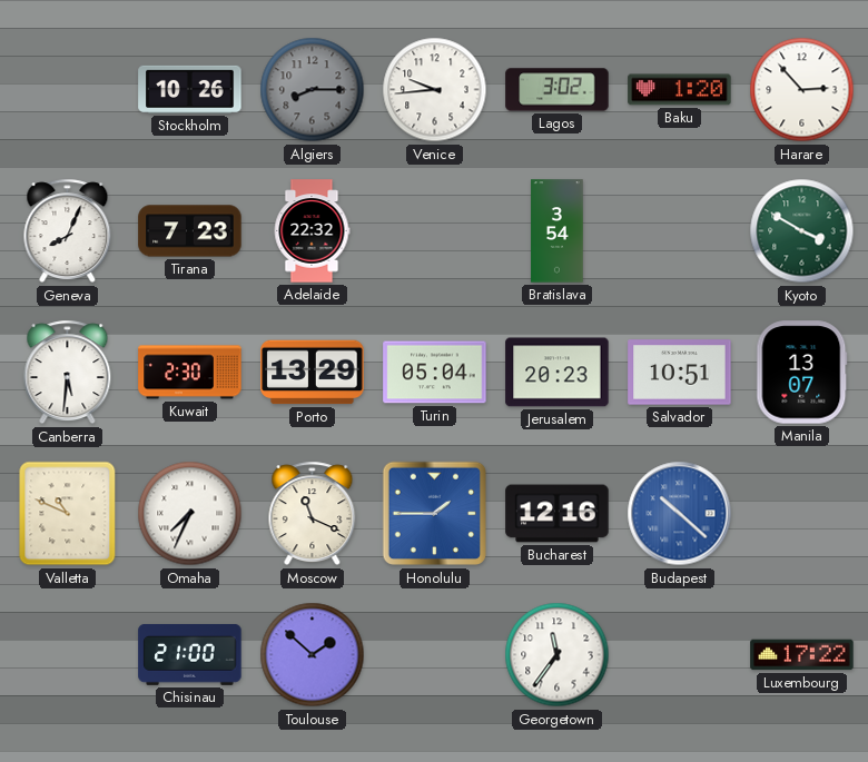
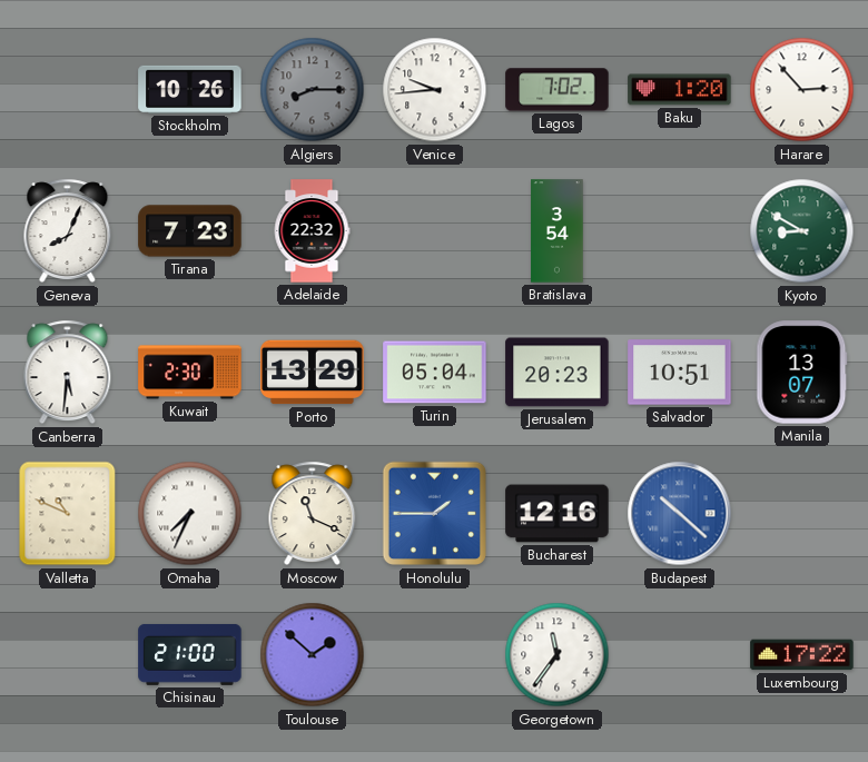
Lagos: 3:02 -> 7:02 (558, 90)
Kyoto: 3:50 -> 8:50 (802, 231)
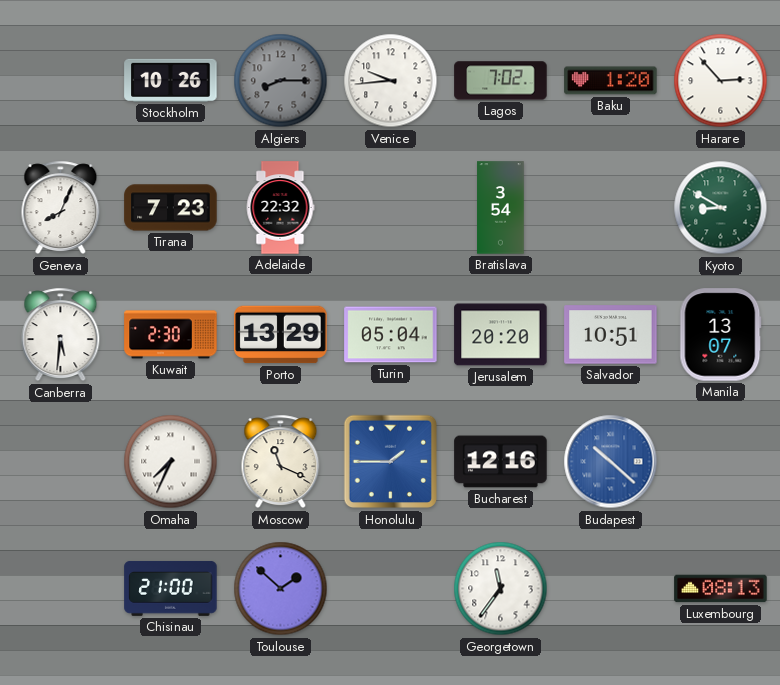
Jerusalem: 20:23 -> 20:20 (501, 335)
Valletta: 10:49 -> none (68, 514)
Luxembourg: 17:22 -> 08:13 (721, 589)
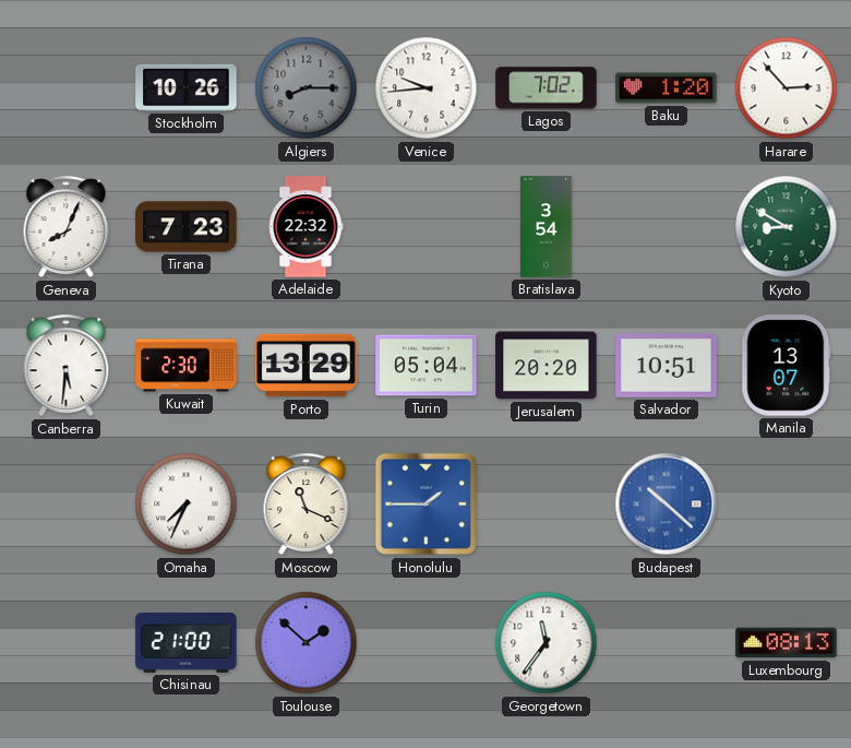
Bucharest: 12:16 -> none (501, 462)
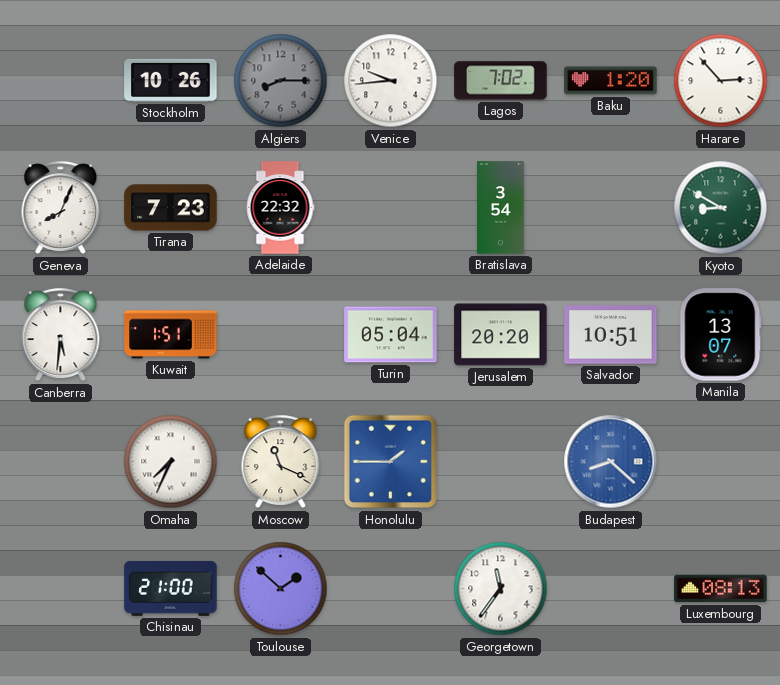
Kuwait: 2:30 -> 1:51 (171, 335)
Porto: 13:29 -> none (307, 366)
Budapest: 10:22 -> 8:22 (611, 462)
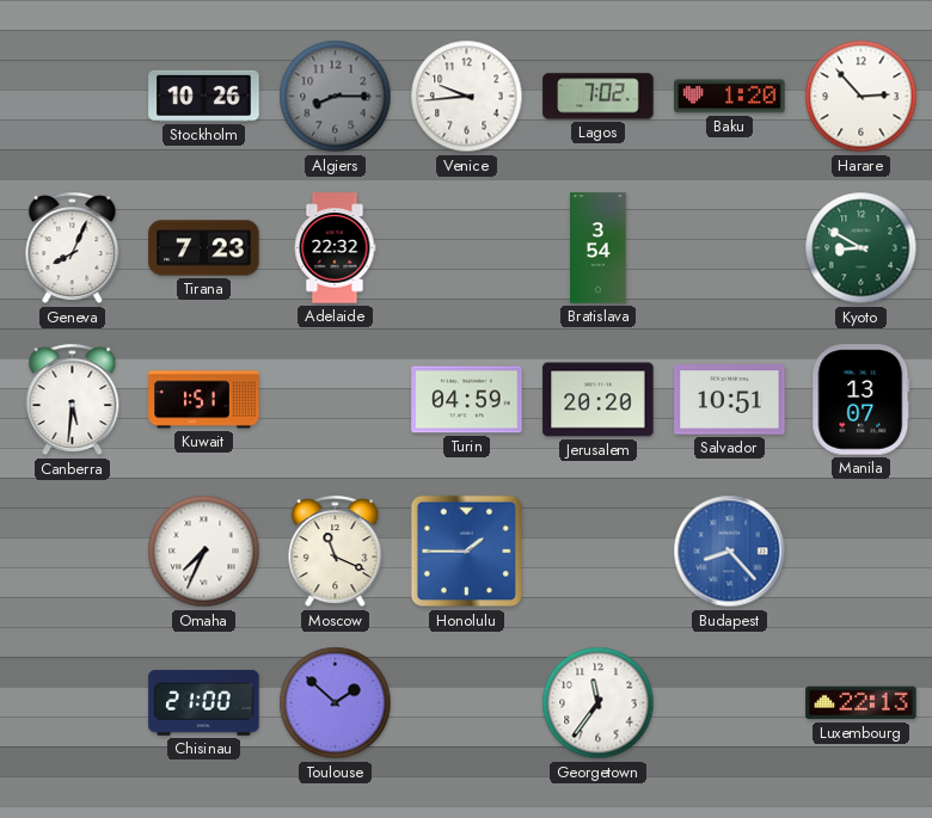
Turin: 05:04 -> 04:59 (467, 400)
Budapest: 8:22 -> 8:23 (730, 552)
Luxembourg: 08:13 -> 22:13 (862, 703)
